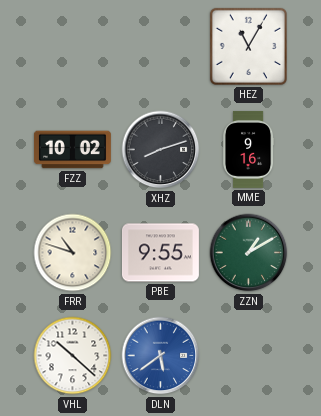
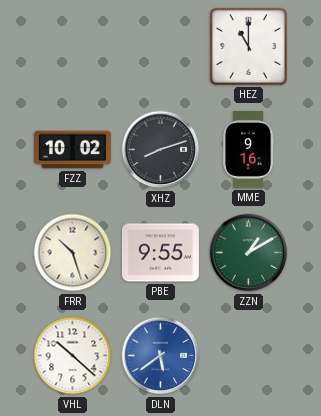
HEZ: 11:05 -> 11:00 (248, 46)
FRR: 10:48 -> 10:27 (73, 253)
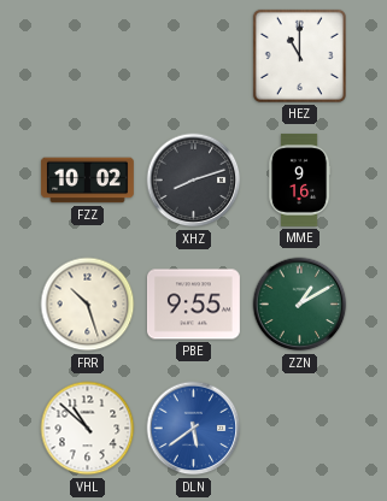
VHL: 10:22 -> 10:52 (88, 429)
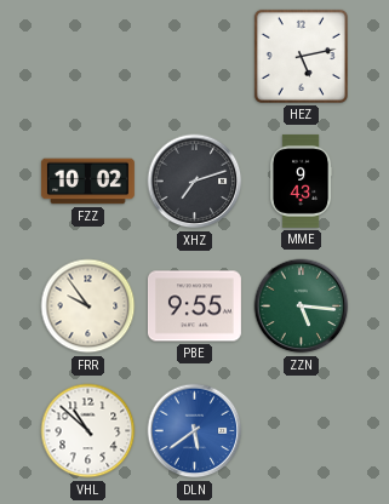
HEZ: 11:00 -> 5:13 (301, 56)
XHZ: 8:12 -> 7:12 (195, 182)
MME: 9:16 -> 9:43 (301, 181)
FRR: 10:27 -> 9:54 (88, 307)
ZZN: 1:10 -> 5:16 (302, 307)
